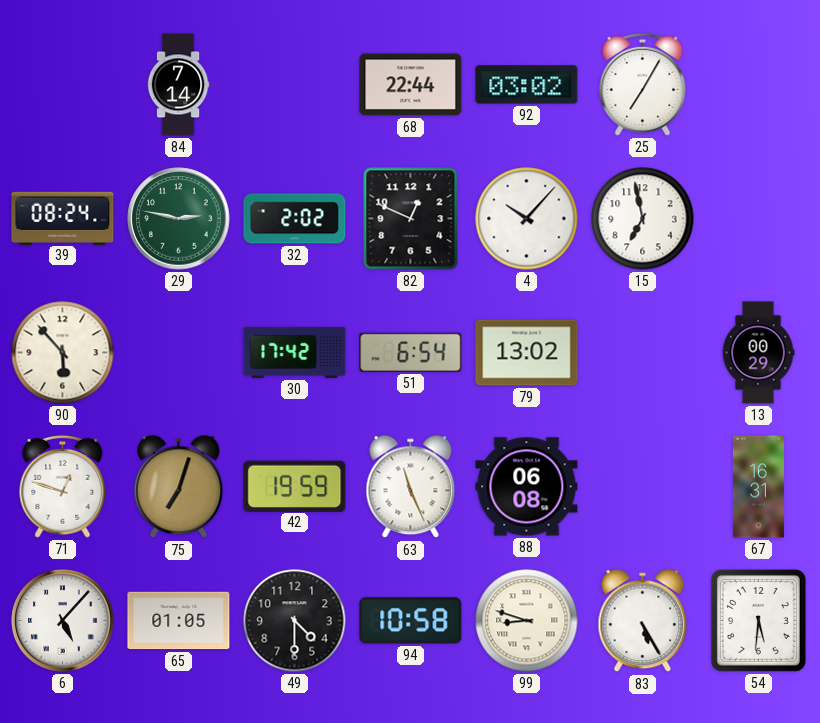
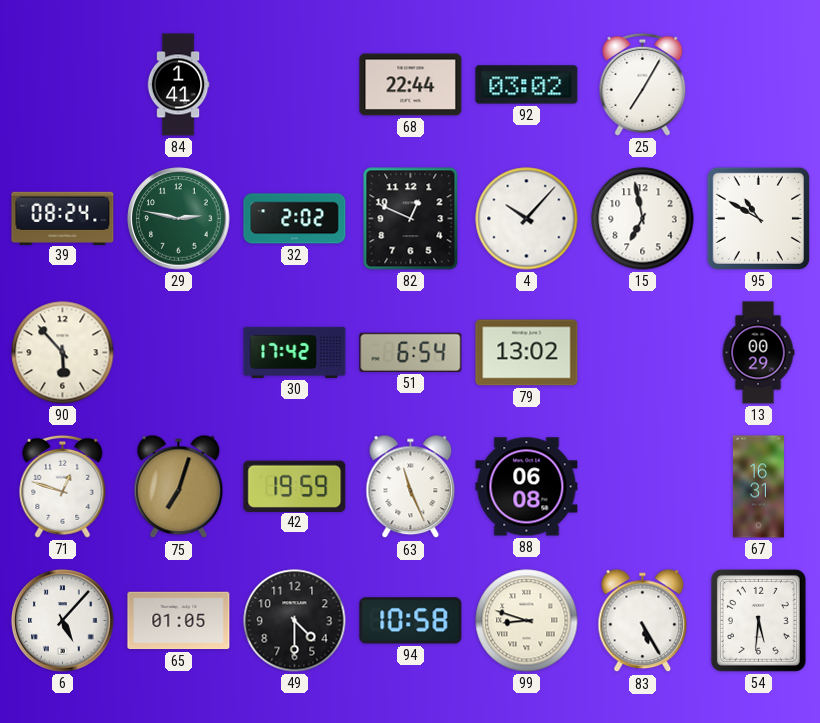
84: 7:14 -> 1:41 (178, 85)
95: none -> 10:50 (758, 218)
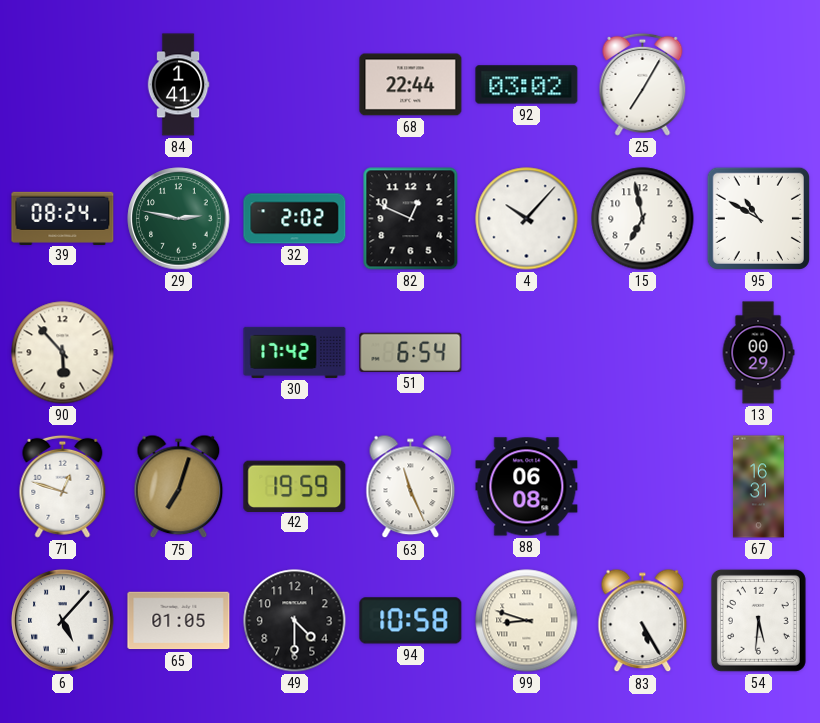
79: 13:02 -> none (527, 353)
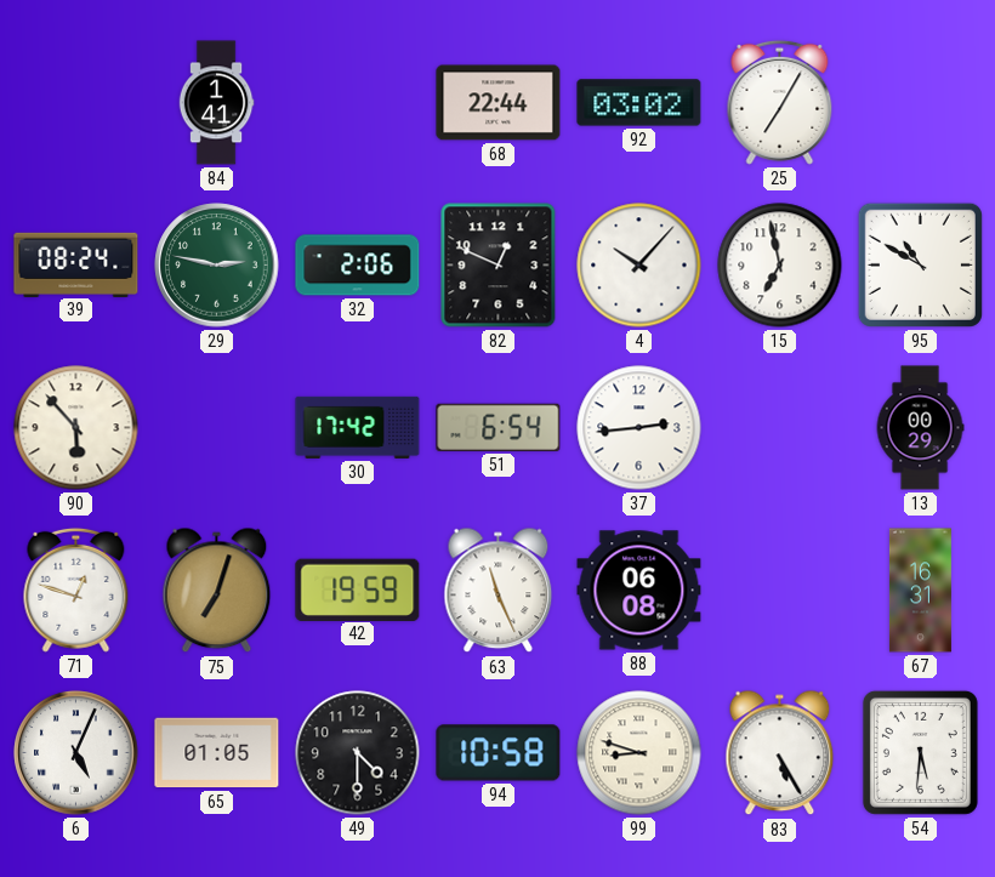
32: 2:02 -> 2:06 (358, 266)
37: none -> 2:44 (639, 428)
6: 5:07 -> 5:04 (76, 753)
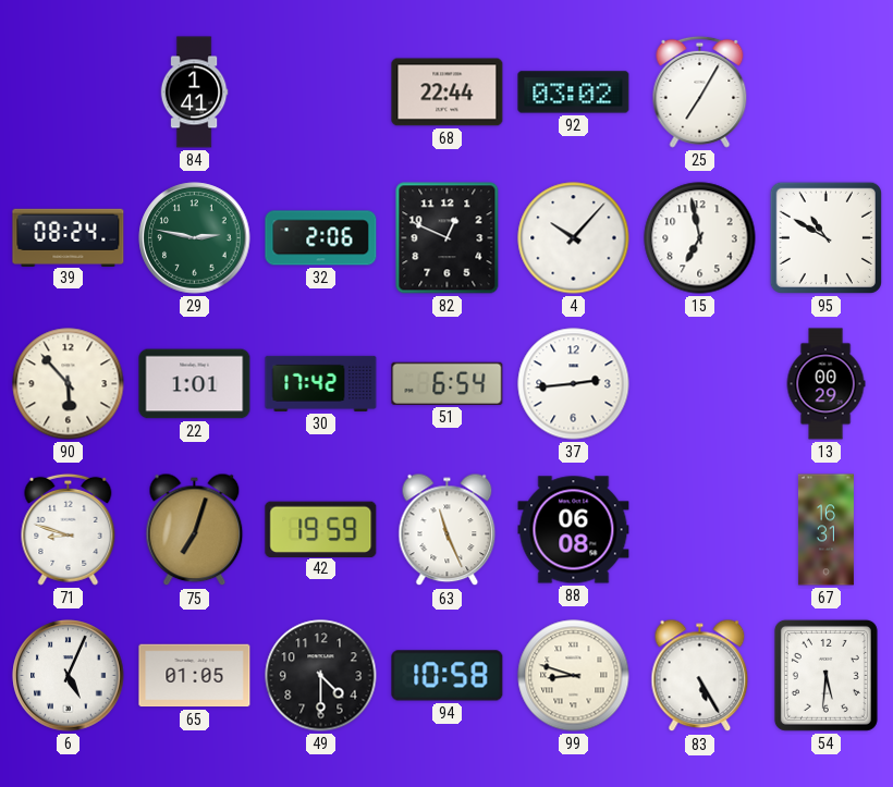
22: none -> 1:01 (195, 384)
71: 12:48 -> 8:48 (69, 529)
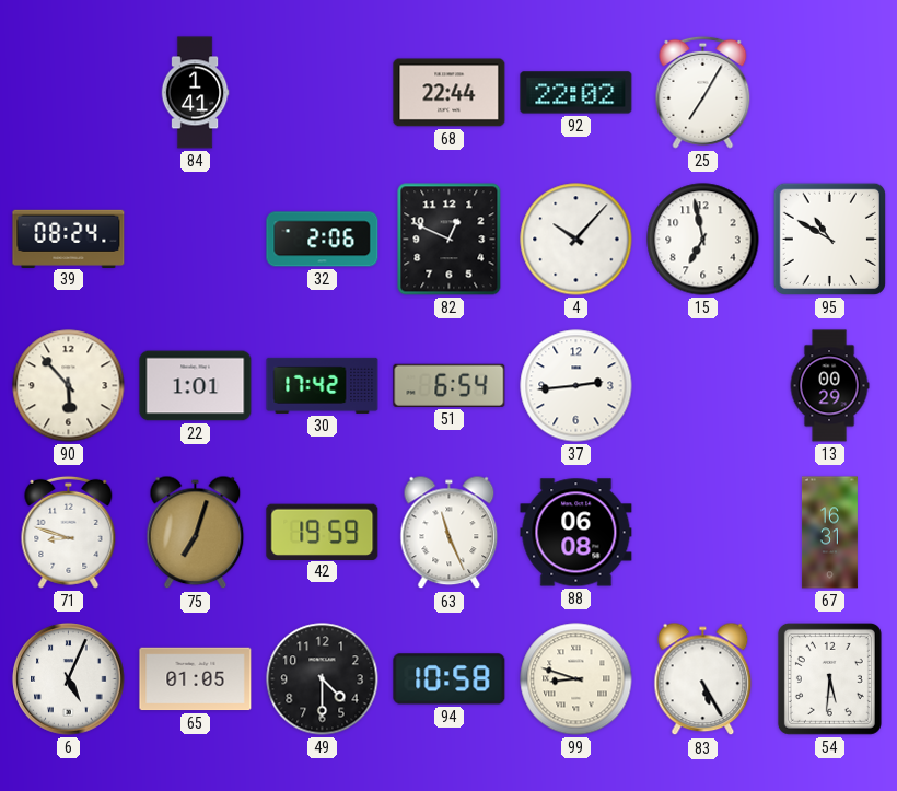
92: 03:02 -> 22:02 (576, 93)
29: 2:47 -> none (195, 238)
